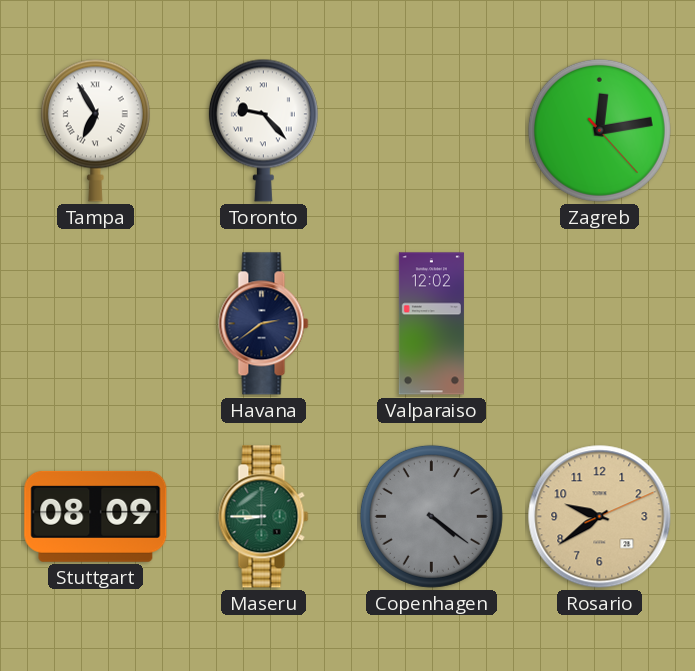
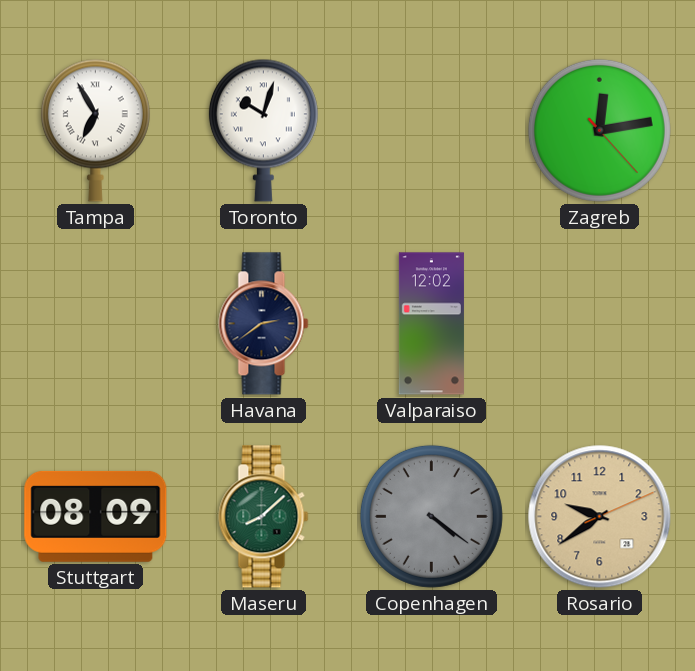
Toronto: 9:23 -> 10:03 (263, 130)
Maseru: 8:45 -> 8:08 (264, 517)
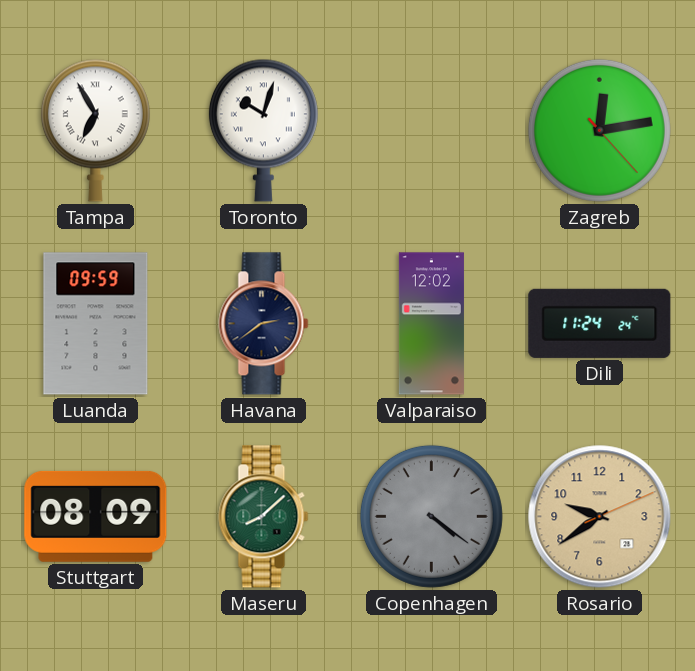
Luanda: none -> 09:59 (96, 324)
Dili: none -> 11:24 (600, 323)
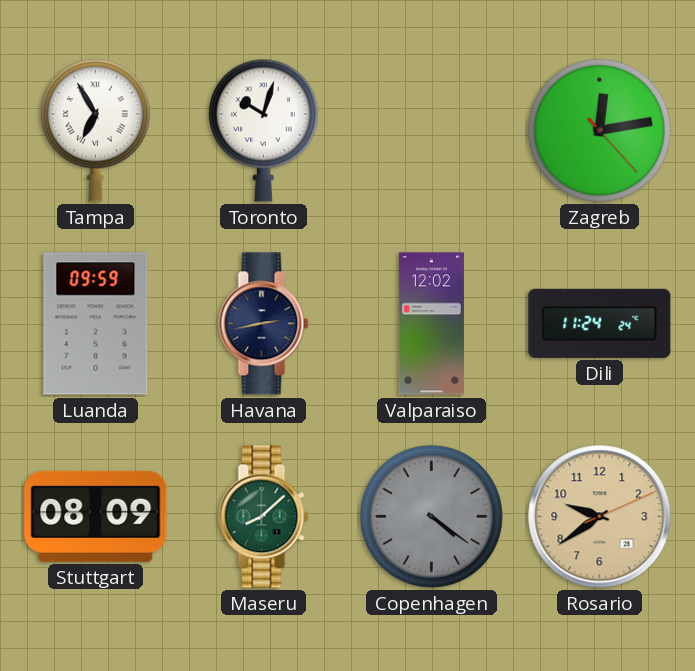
Havana: 2:39 -> 2:43 (264, 324)
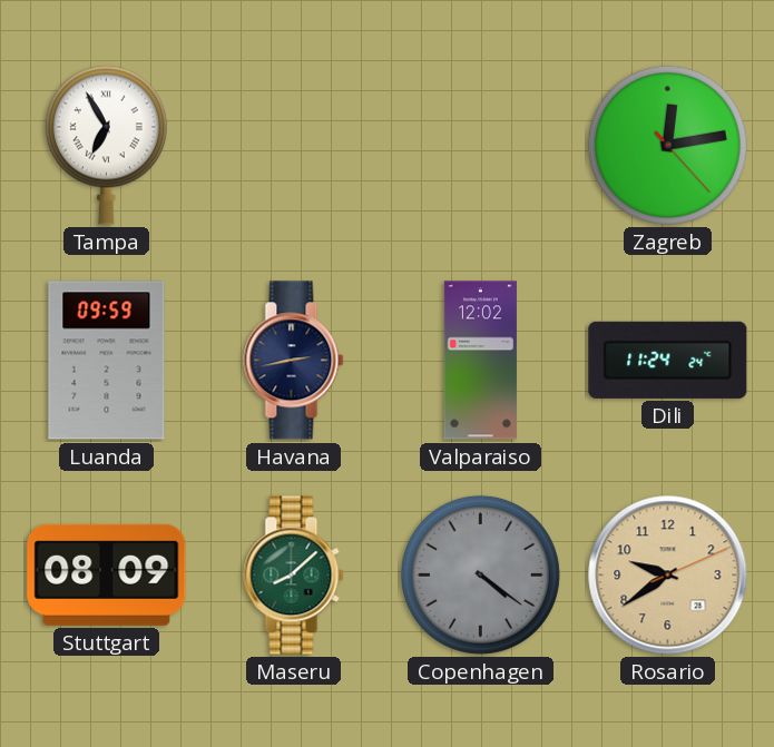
Toronto: 10:03 -> none (263, 130)
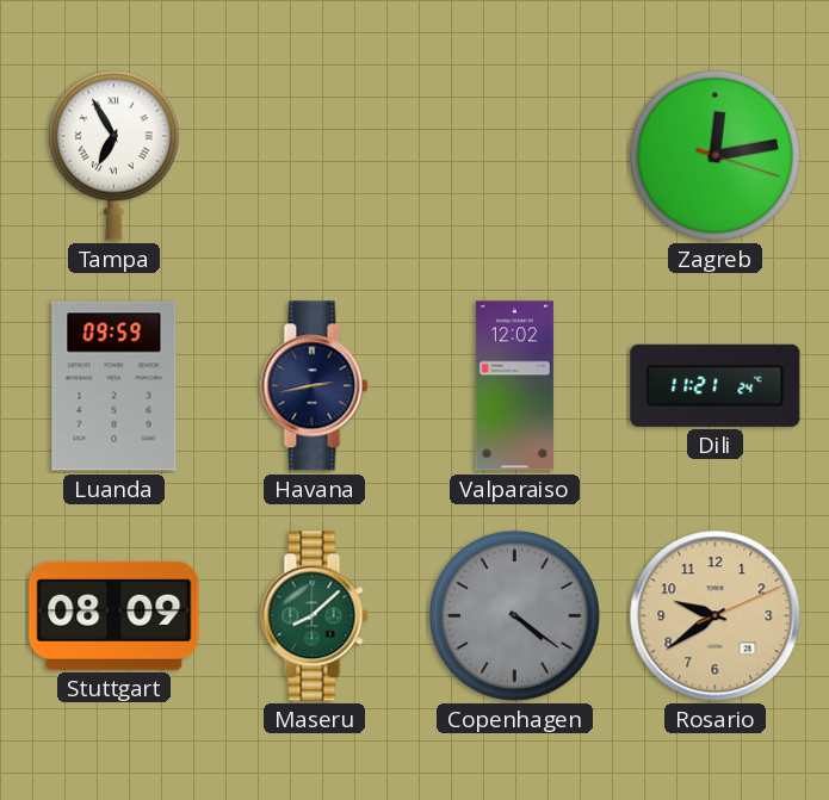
Zagreb: 12:13:23 -> 12:13:18 (714, 155)
Dili: 11:24 -> 11:21 (716, 385)
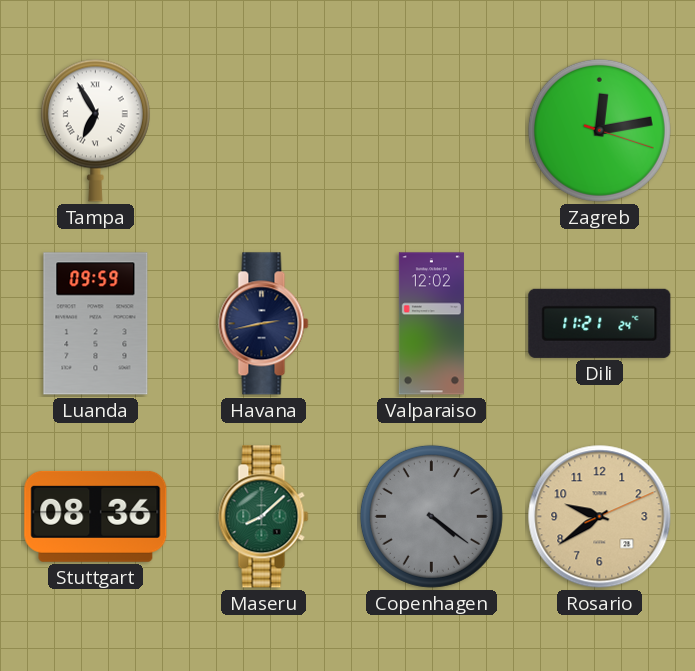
Stuttgart: 08:09 -> 08:36 (96, 516)
